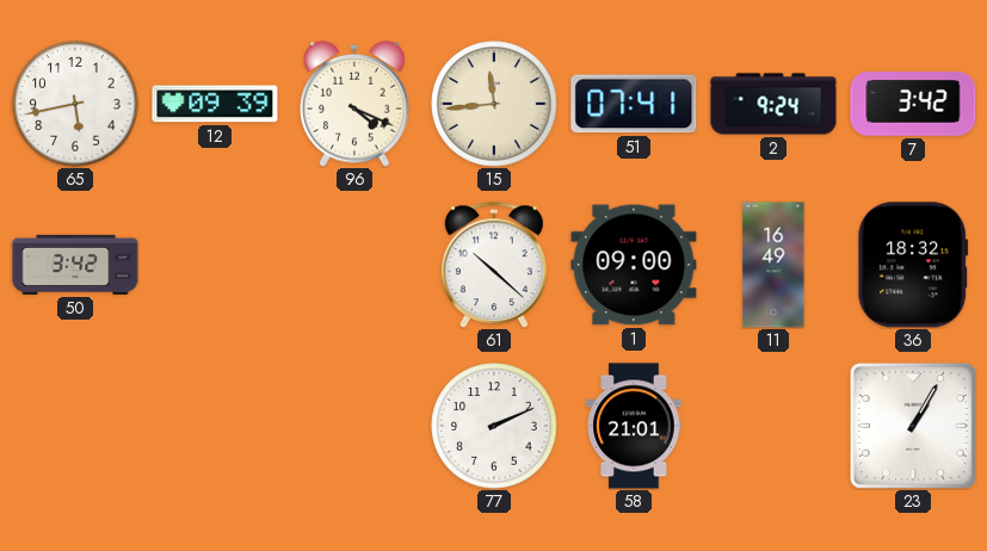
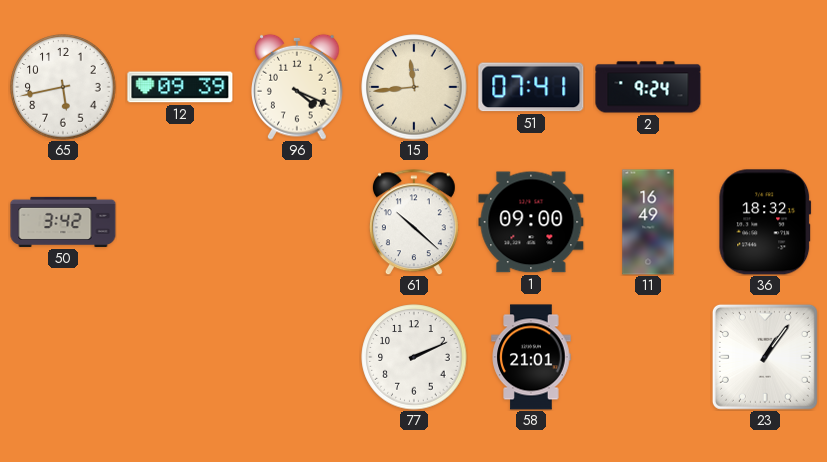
7: 3:42 -> none (913, 105)
23: 1:05 -> 1:06 (765, 357)
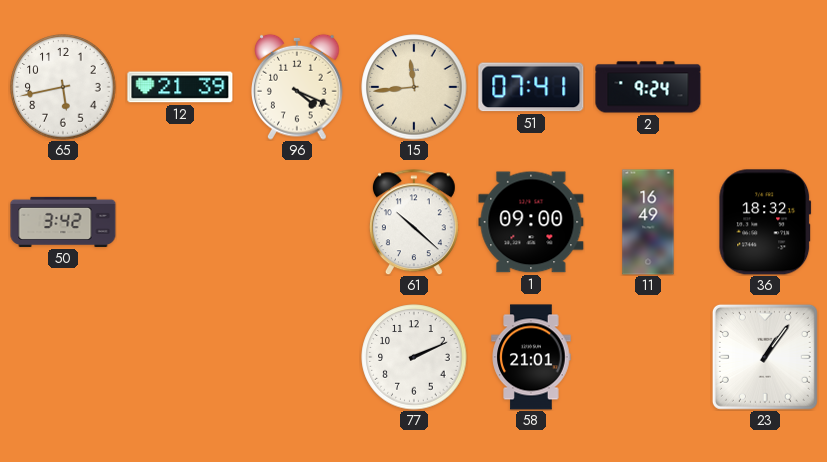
12: 09:39 -> 21:39 (180, 87)
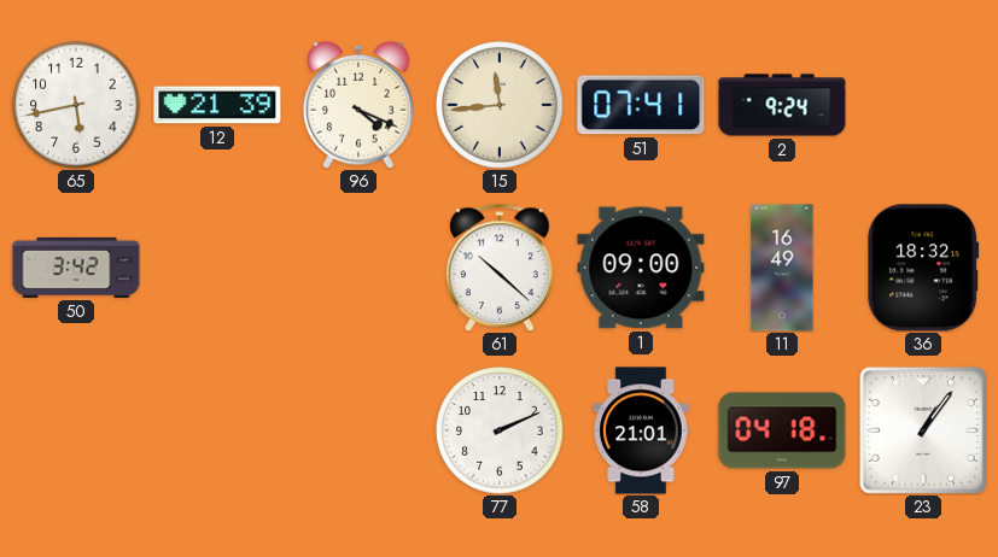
97: none -> 04:18 (782, 430)
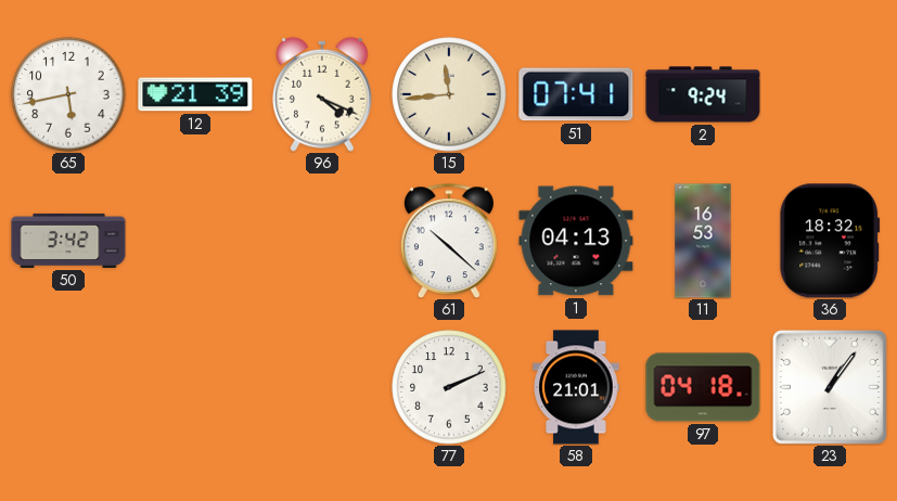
1: 09:00 -> 04:13 (576, 241)
11: 16:49 -> 16:53 (703, 241)
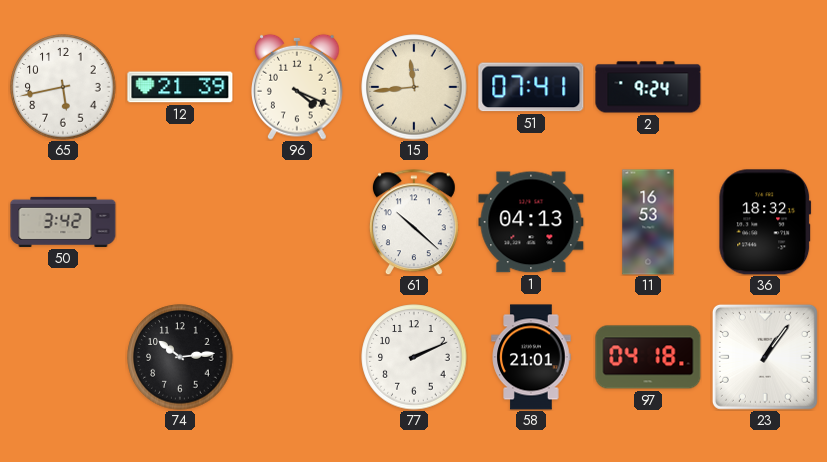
74: none -> 10:14 (180, 357)
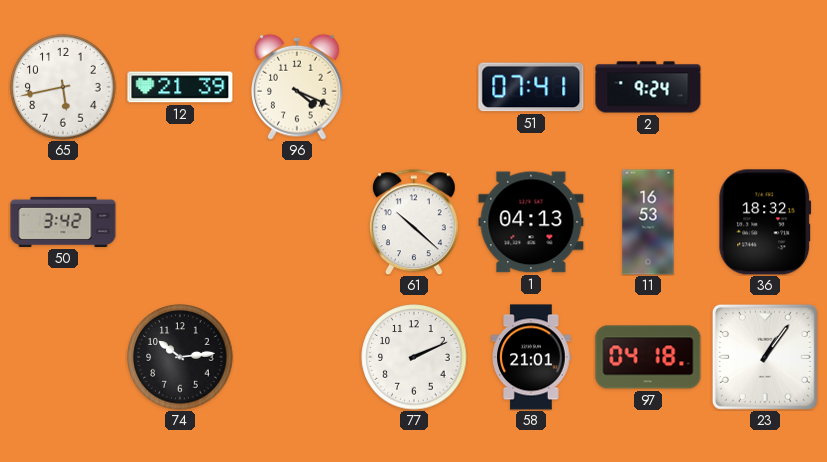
15: 11:44 -> none (414, 87)
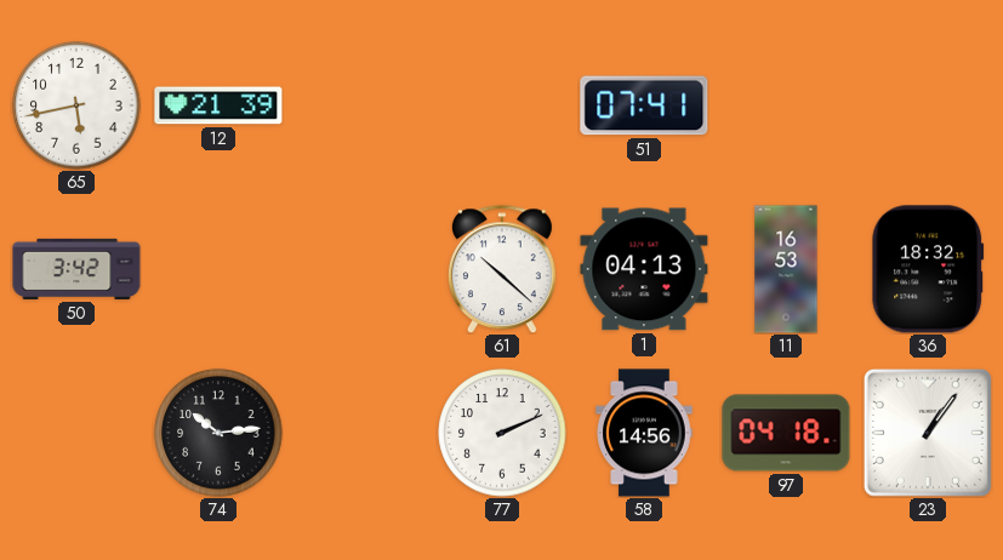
96: 4:19 -> none (297, 87)
2: 9:24 -> none (648, 87)
58: 21:01 -> 14:56 (644, 433)
